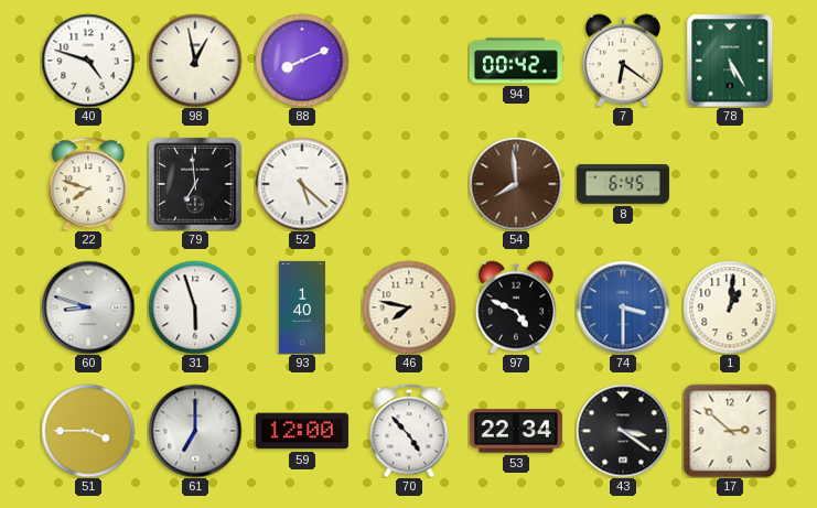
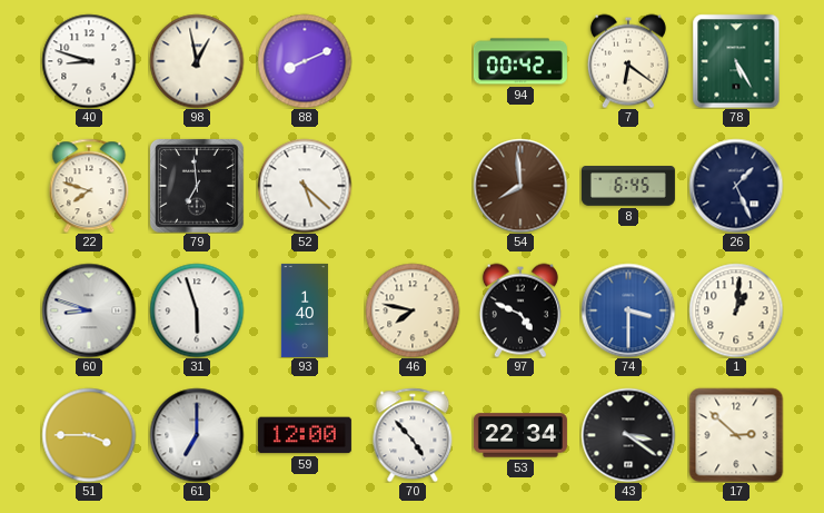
40: 4:48 -> 8:48 (89, 61)
26: none -> 1:26 (736, 186)
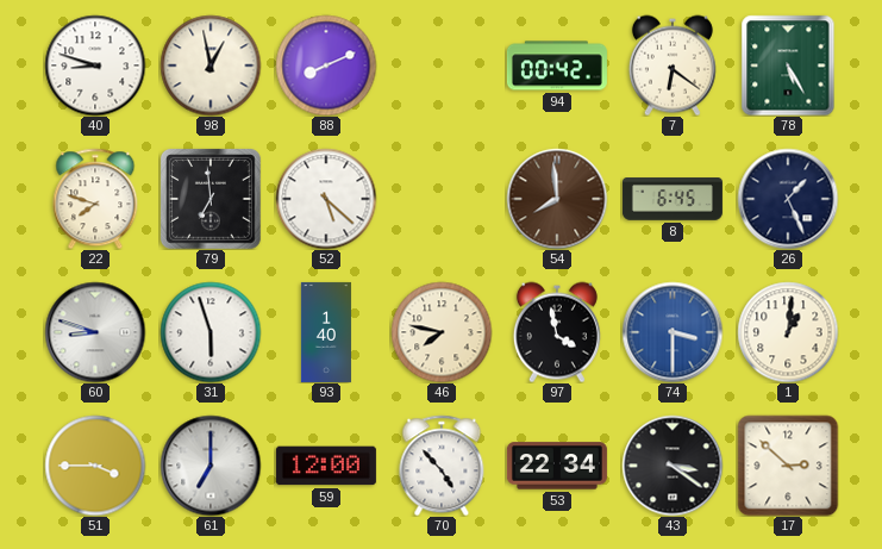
97: 4:49 -> 3:58 (557, 332)
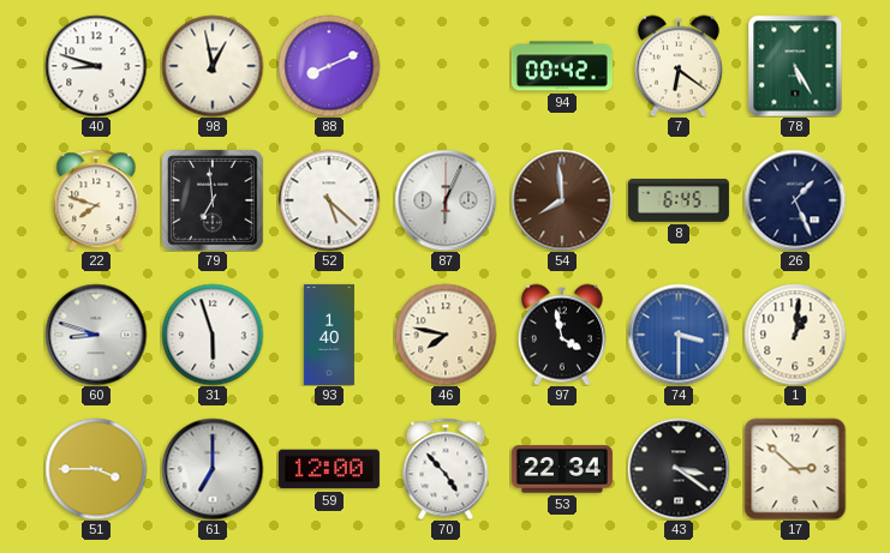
87: none -> 6:04 (446, 200)
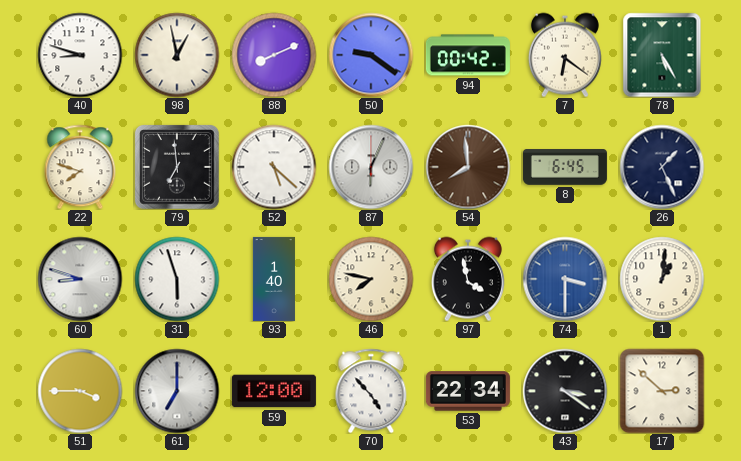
50: none -> 9:21 (371, 55)
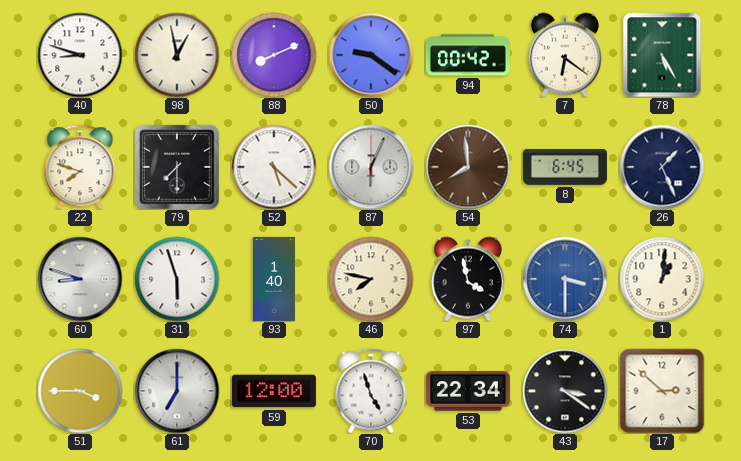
79: 6:59 -> 7:30 (177, 167)
70: 4:53 -> 4:57 (371, 391)
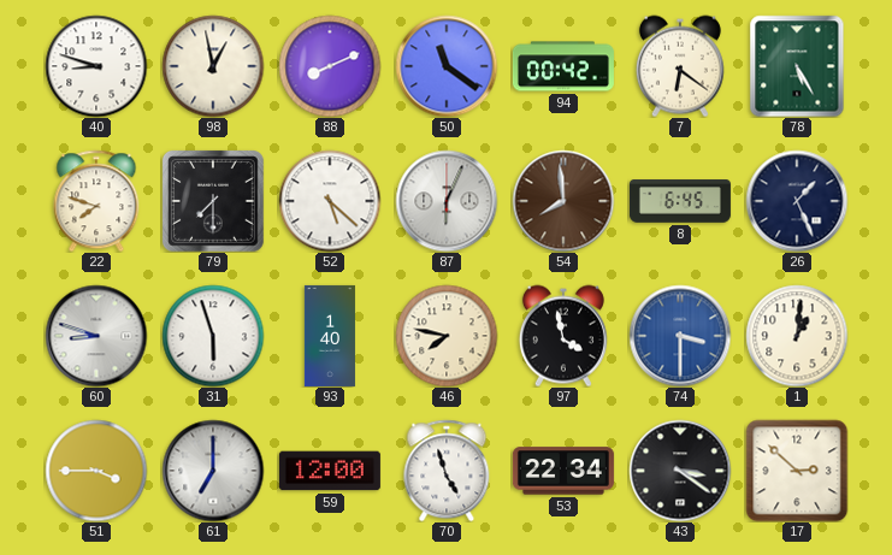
50: 9:21 -> 11:21 (447, 66)
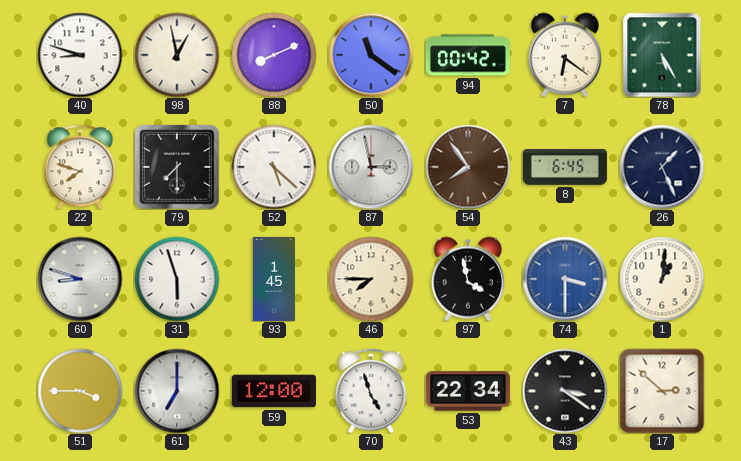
87: 6:04 -> 2:58 (371, 167)
54: 7:59 -> 7:54 (468, 167)
93: 1:40 -> 1:45 (274, 279)
46: 7:47 -> 7:45 (371, 279)
